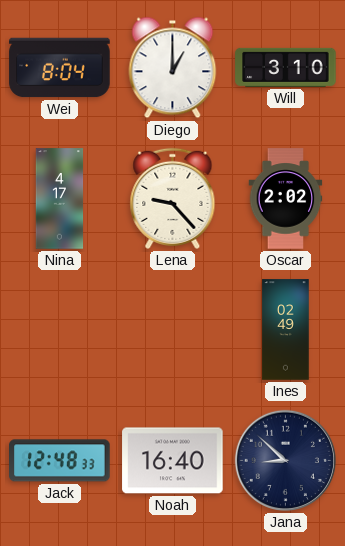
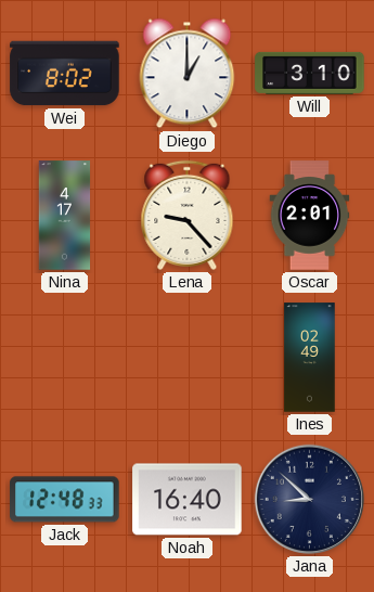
Wei: 8:04 -> 8:02 (65, 74)
Oscar: 2:02 -> 2:01 (310, 216)
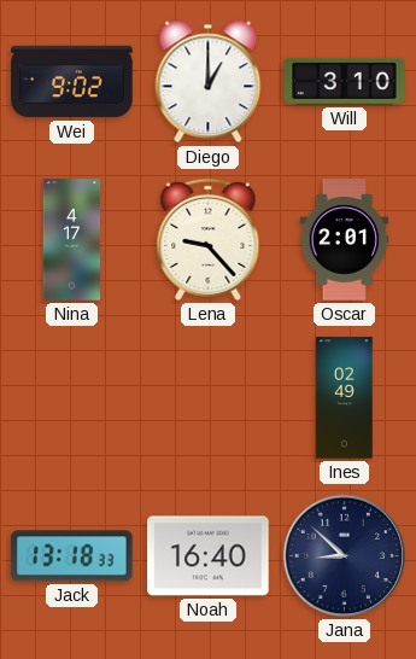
Wei: 8:02 -> 9:02 (72, 82)
Jack: 12:48 -> 13:18 (72, 556)
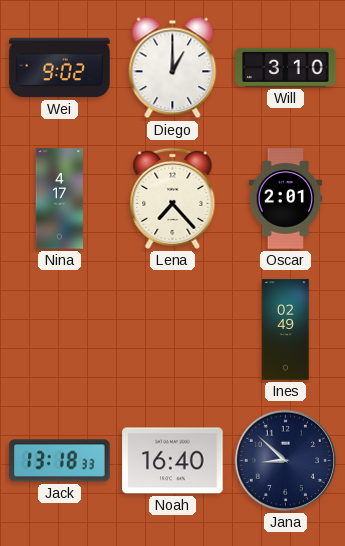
Lena: 9:23 -> 7:23 (173, 198)
